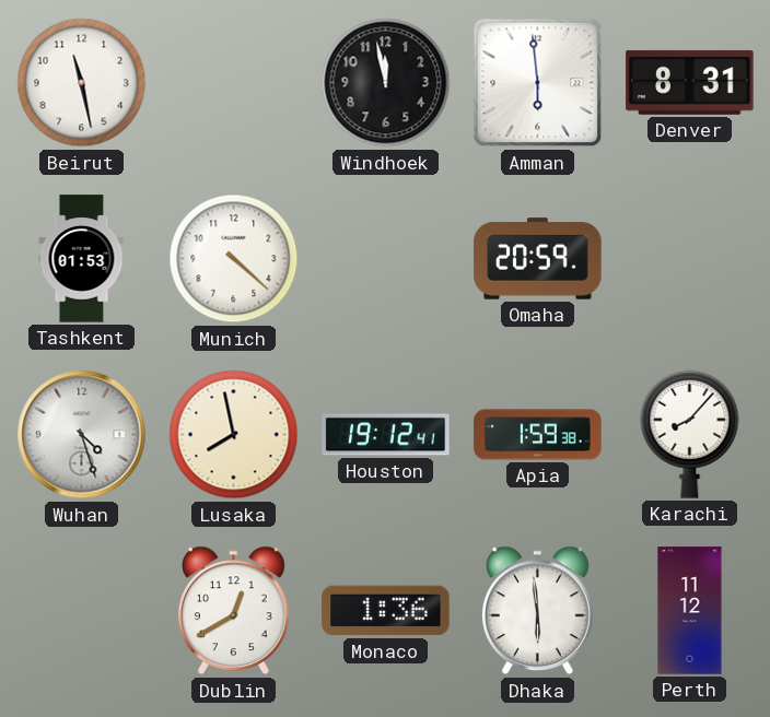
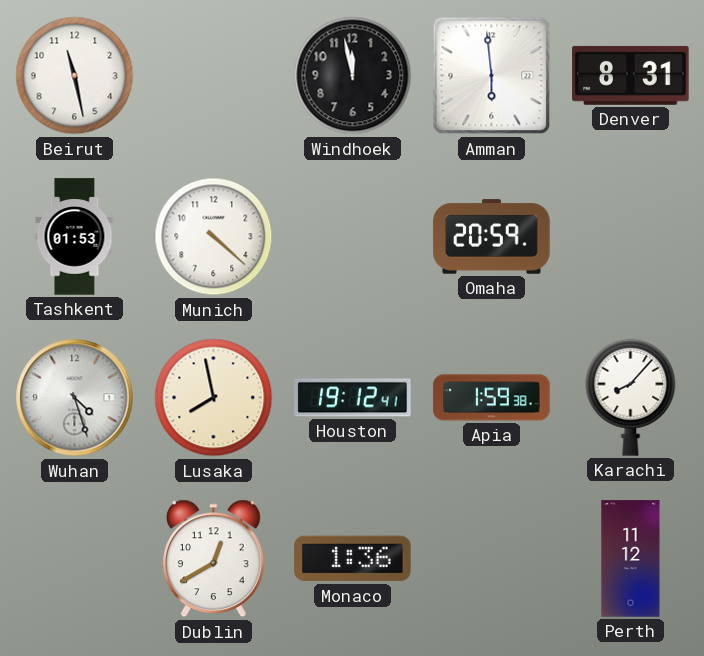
Dhaka: 5:59 -> none (537, 611)
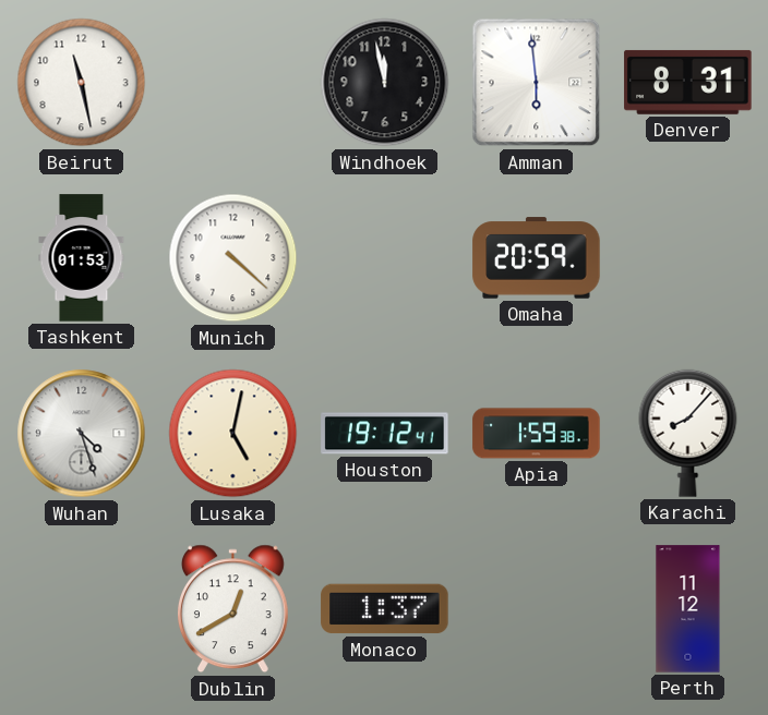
Lusaka: 7:58 -> 5:02 (233, 434)
Monaco: 1:36 -> 1:37 (385, 609)
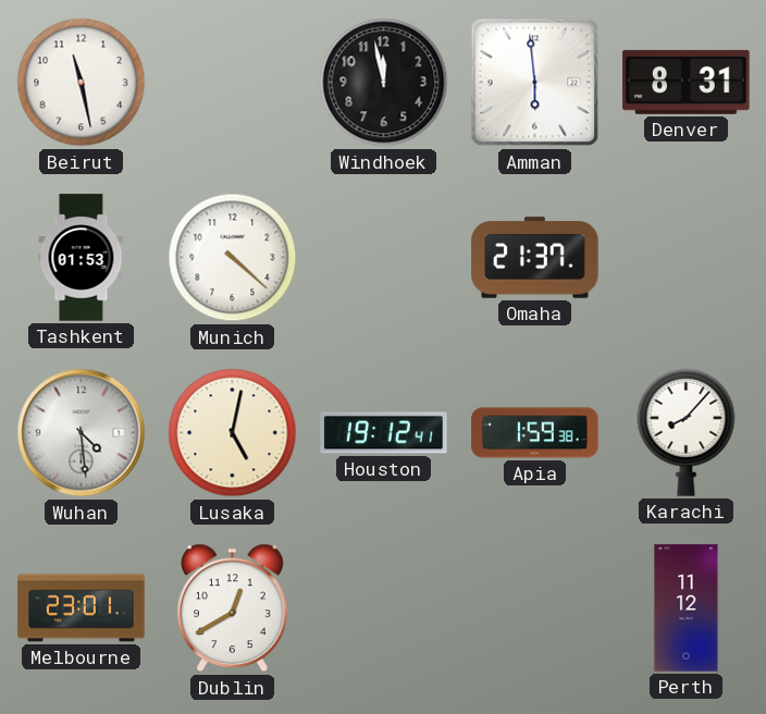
Omaha: 20:59 -> 21:37 (535, 258)
Wuhan: 4:27 -> 4:29 (82, 433)
Melbourne: none -> 23:01 (82, 608)
Monaco: 1:37 -> none (385, 609)
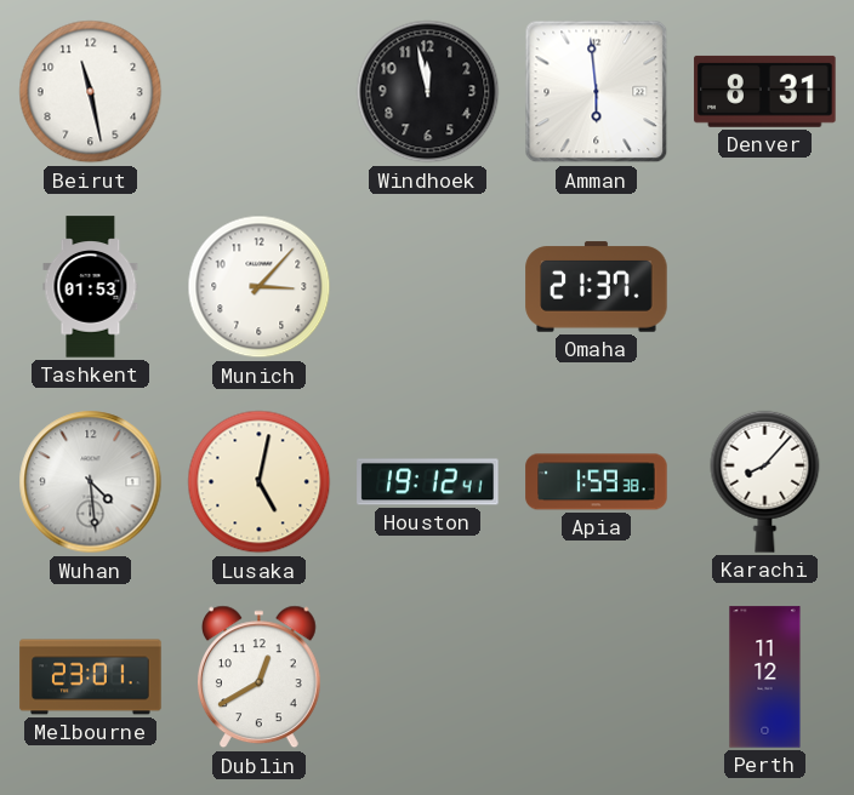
Munich: 4:22 -> 3:07 (260, 287)
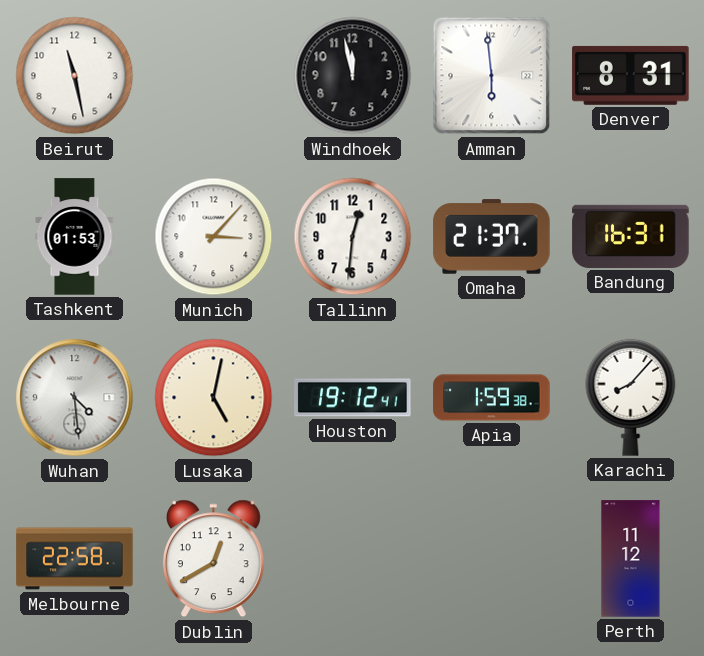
Tallinn: none -> 12:31 (353, 237)
Bandung: none -> 16:31 (631, 236)
Melbourne: 23:01 -> 22:58 (75, 559)
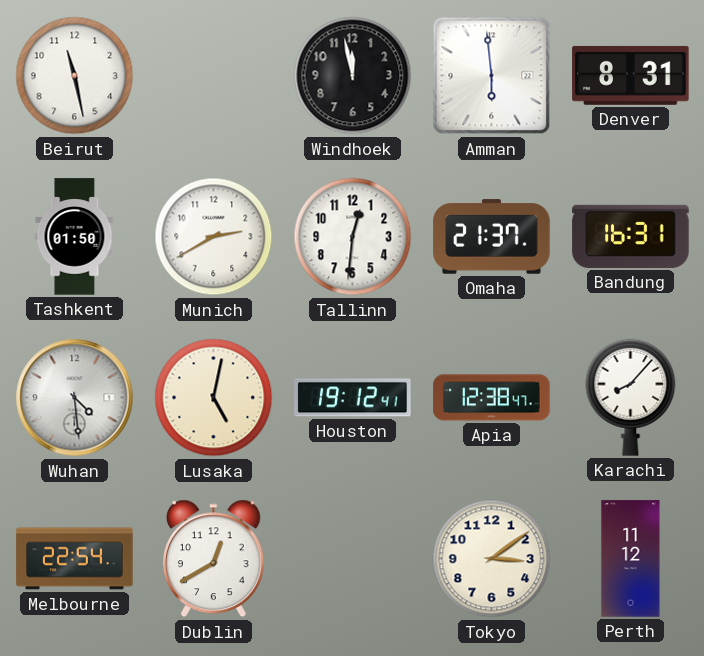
Tashkent: 01:53 -> 01:50 (75, 237)
Munich: 3:07 -> 2:40 (214, 237)
Apia: 1:59 -> 12:38 (492, 398)
Melbourne: 22:58 -> 22:54 (75, 559)
Tokyo: none -> 3:09 (492, 559)
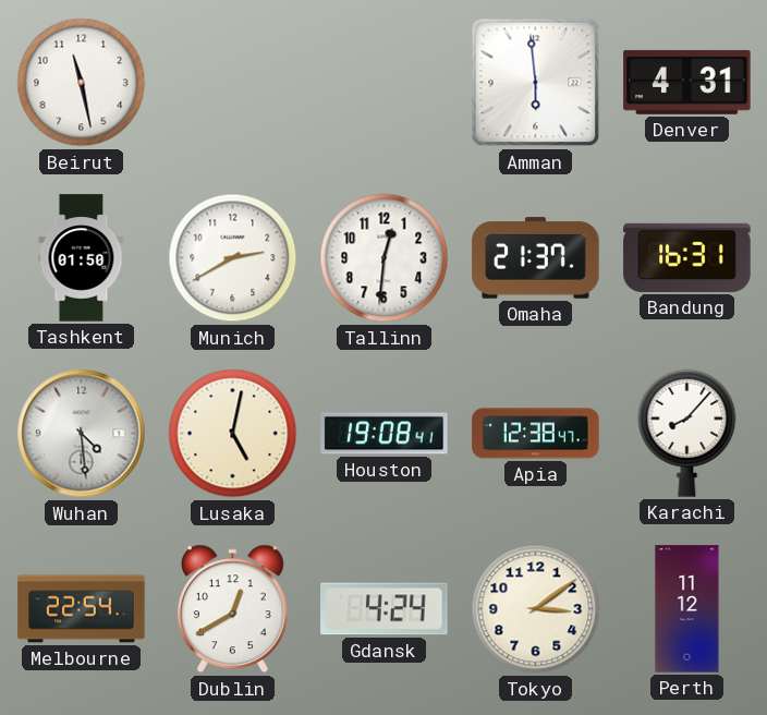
Windhoek: 11:58 -> none (353, 76)
Denver: 8:31 -> 4:31 (687, 82)
Houston: 19:12 -> 19:08 (385, 434)
Gdansk: none -> 4:24 (385, 609)
